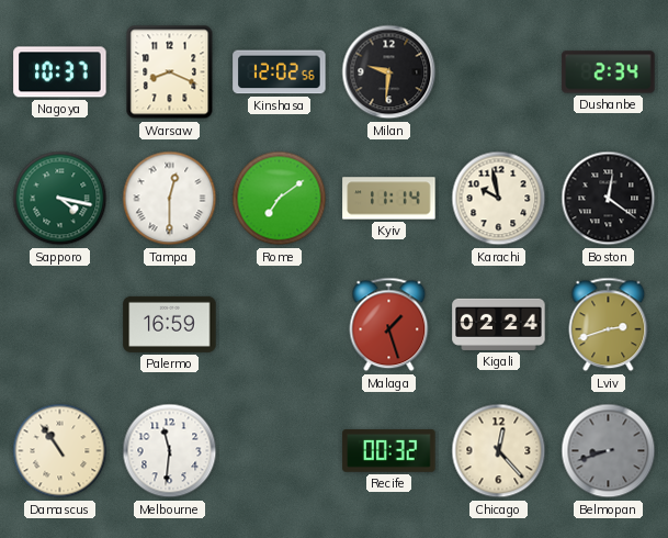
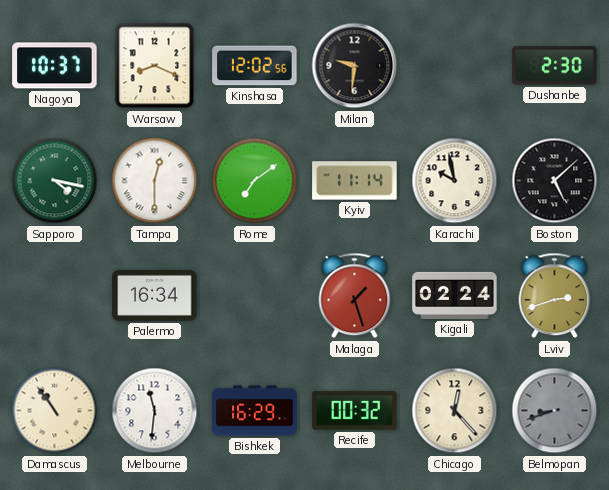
Dushanbe: 2:34 -> 2:30 (555, 66)
Boston: 12:21 -> 5:08 (555, 181)
Palermo: 16:59 -> 16:34 (155, 295)
Bishkek: none -> 16:29 (255, 411)
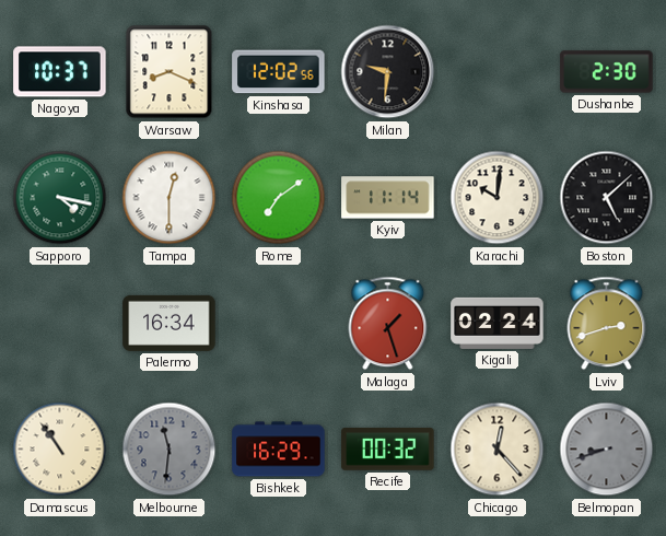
Karachi: 9:58 -> 10:01 (498, 198)
Melbourne dial: white -> grey (170, 450)
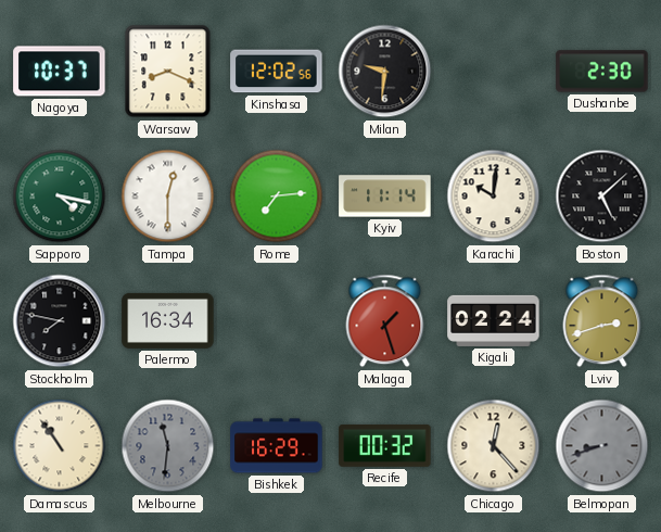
Rome: 7:09 -> 7:14 (277, 197)
Stockholm: none -> 7:47 (60, 321)
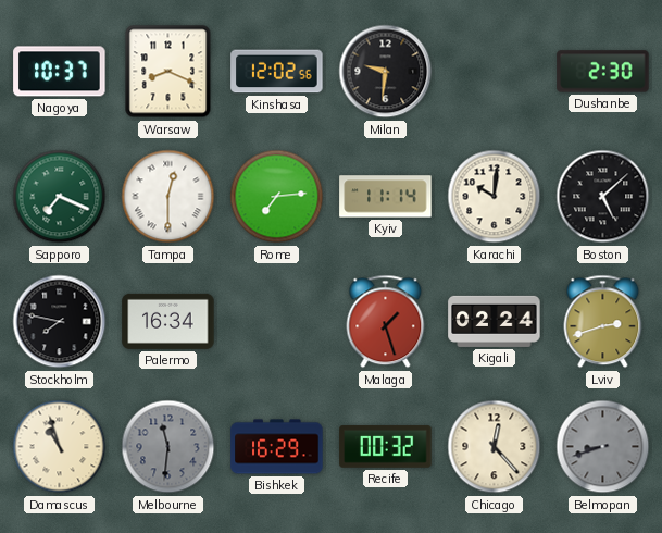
Sapporo: 4:17 -> 7:19 (60, 197)
Damascus: 10:54 -> 10:57 (60, 447)
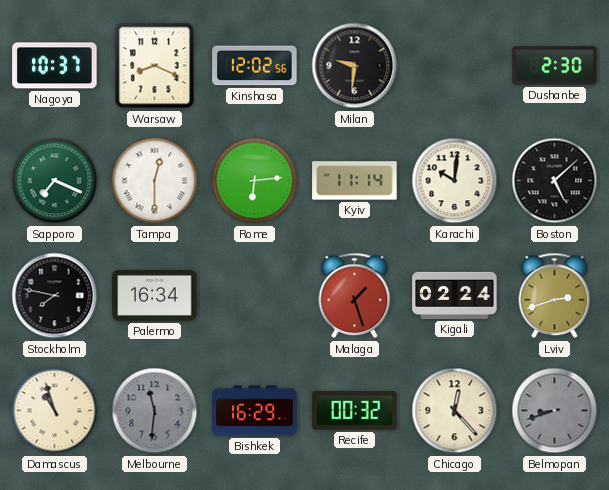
Rome: 7:14 -> 6:14 (255, 181)
